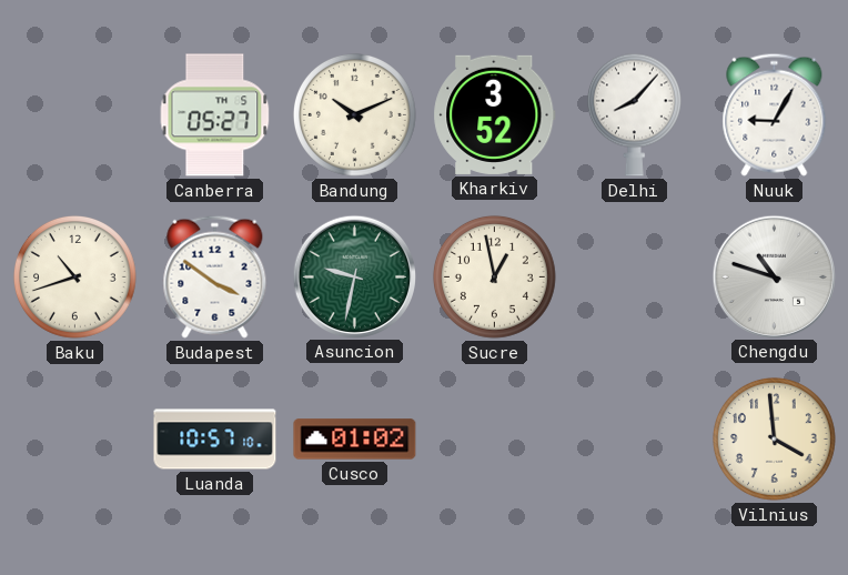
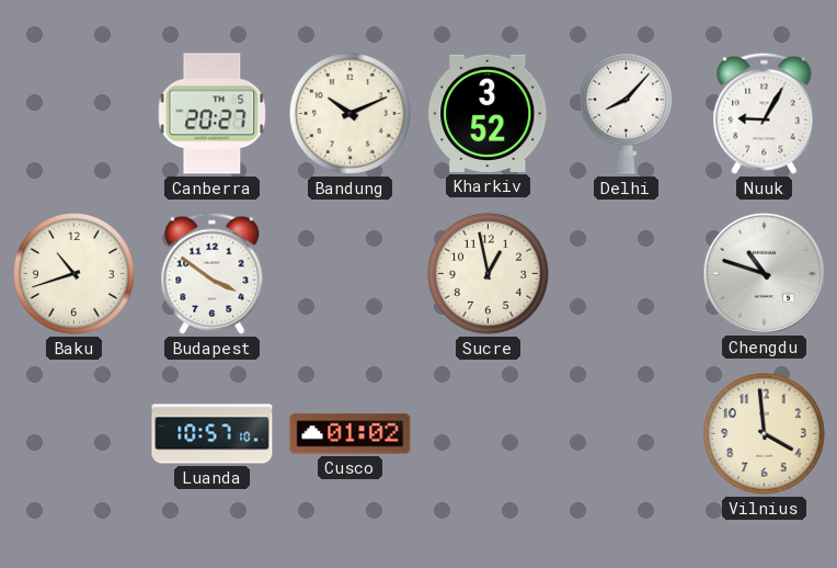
Canberra: 05:27 -> 20:27 (213, 114)
Asuncion: 9:32 -> none (354, 276)
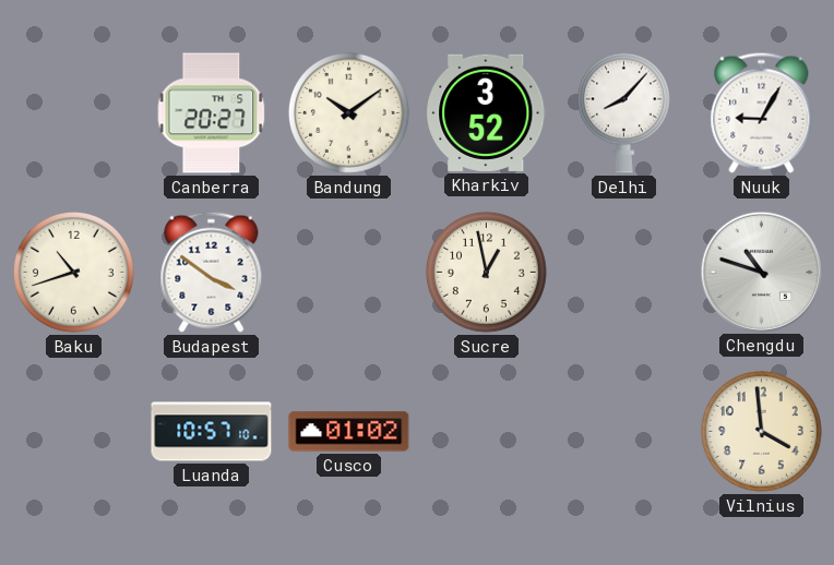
Bandung: 10:11 -> 10:09 (348, 112)
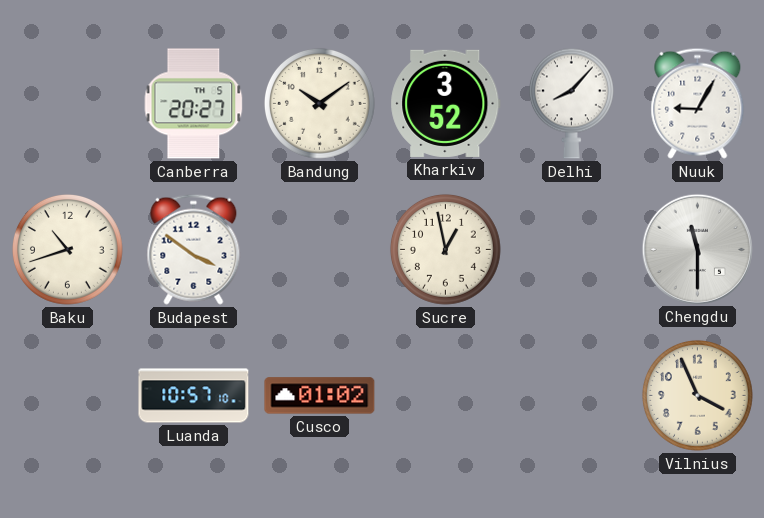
Chengdu: 10:48 -> 11:30 (697, 249)
Vilnius: 3:59 -> 3:56 (697, 395)
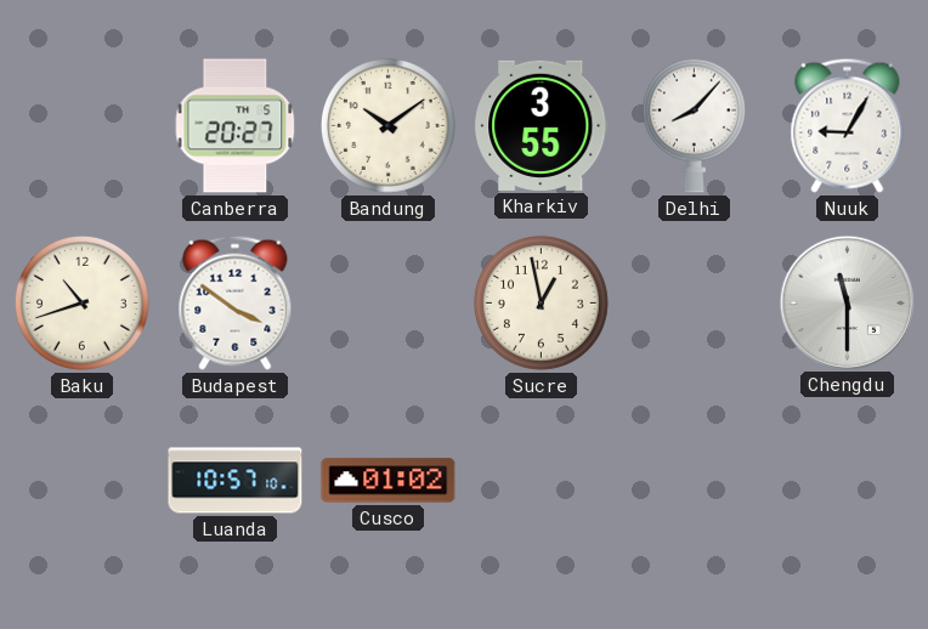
Kharkiv: 3:52 -> 3:55 (542, 125)
Vilnius: 3:56 -> none (697, 395)
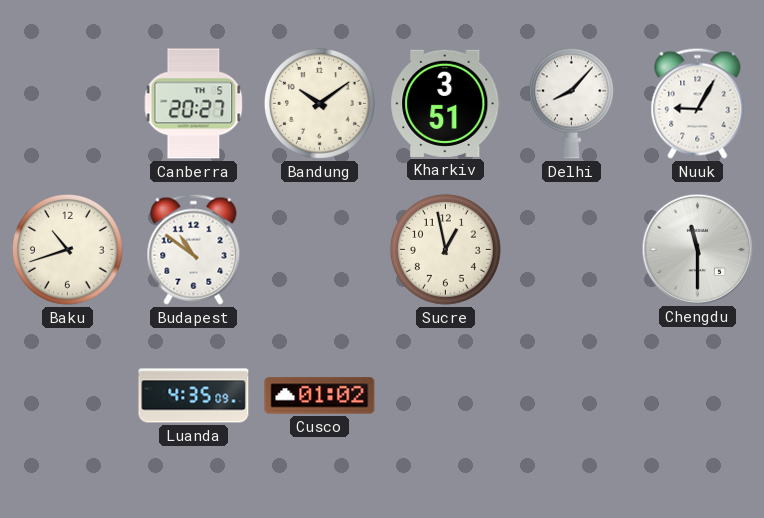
Kharkiv: 3:55 -> 3:51 (446, 103)
Budapest: 3:51 -> 10:51 (194, 249)
Luanda: 10:57 -> 4:35 (194, 396)
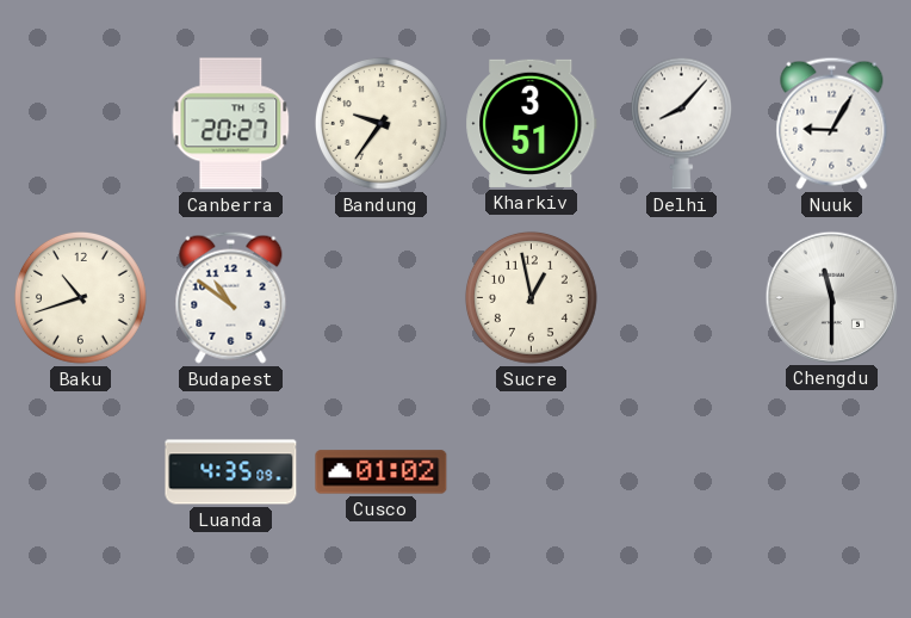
Bandung: 10:09 -> 9:36 (380, 123)
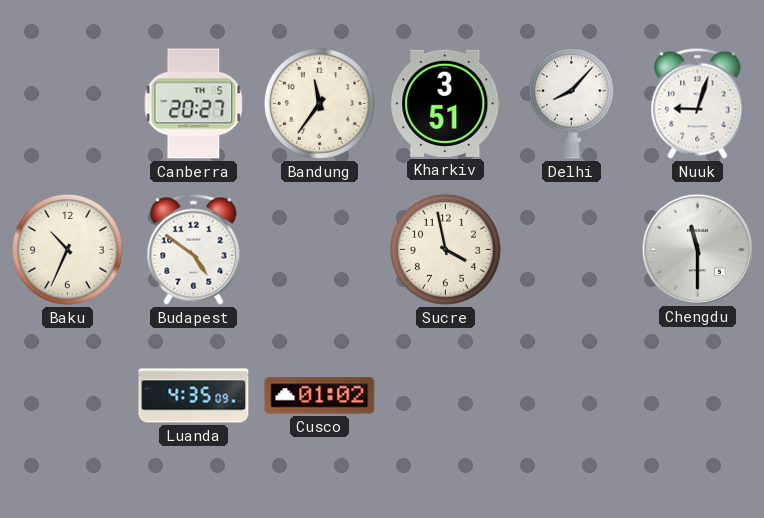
Bandung: 9:36 -> 11:36 (319, 103)
Nuuk: 9:05 -> 9:03 (698, 103)
Baku: 10:42 -> 10:34 (67, 249)
Budapest: 10:51 -> 4:51 (194, 249)
Sucre: 12:58 -> 3:58 (445, 249)
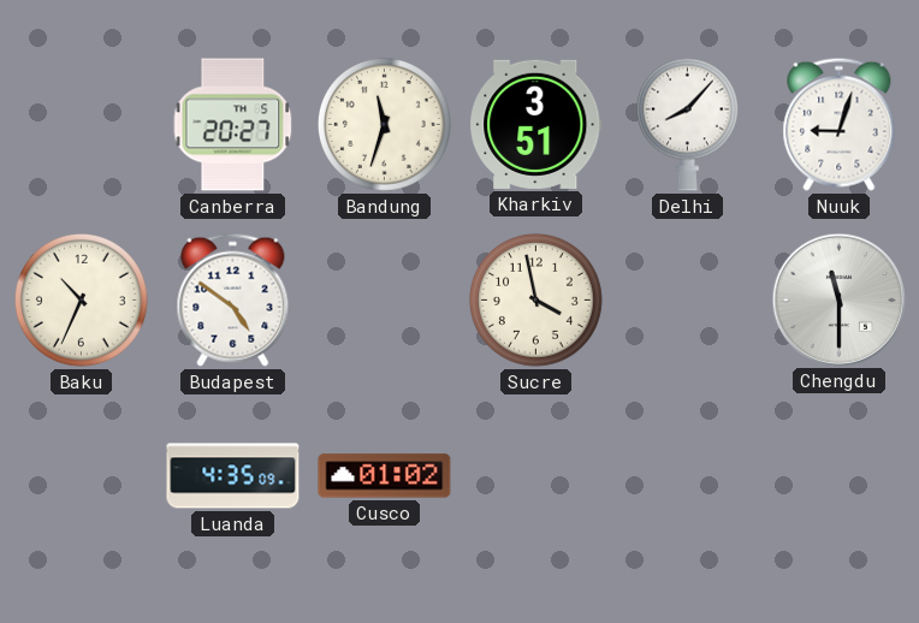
Bandung: 11:36 -> 11:33 (384, 124)
